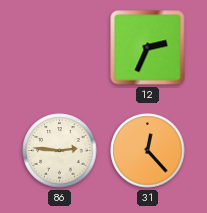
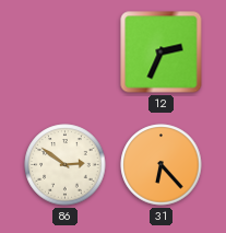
86: 2:46 -> 2:51 (66, 165)
31: 12:23 -> 6:23 (162, 165)
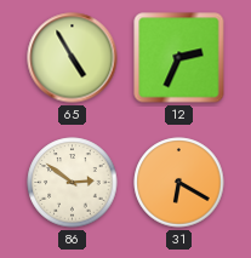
65: none -> 4:55 (73, 58)
31: 6:23 -> 6:20 (179, 183)
